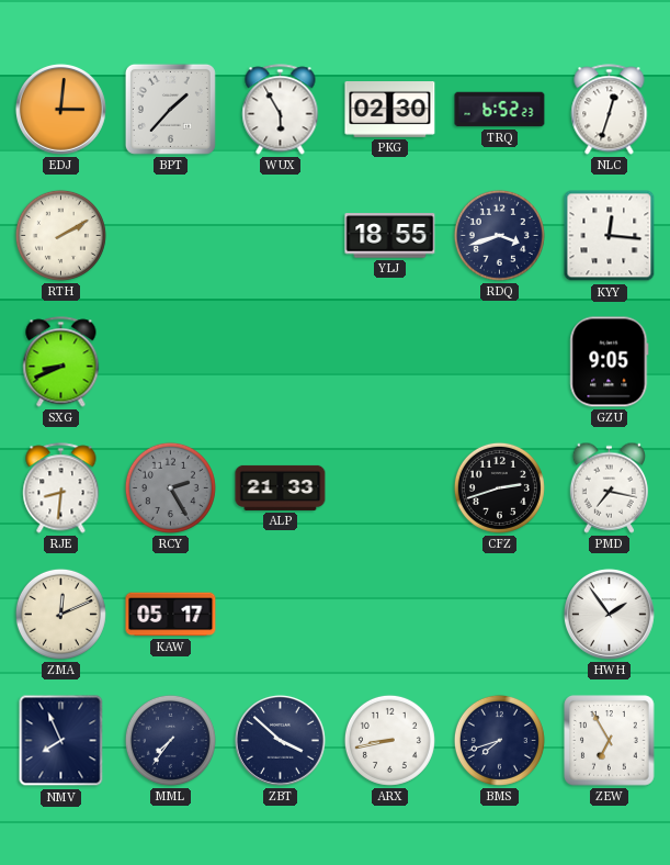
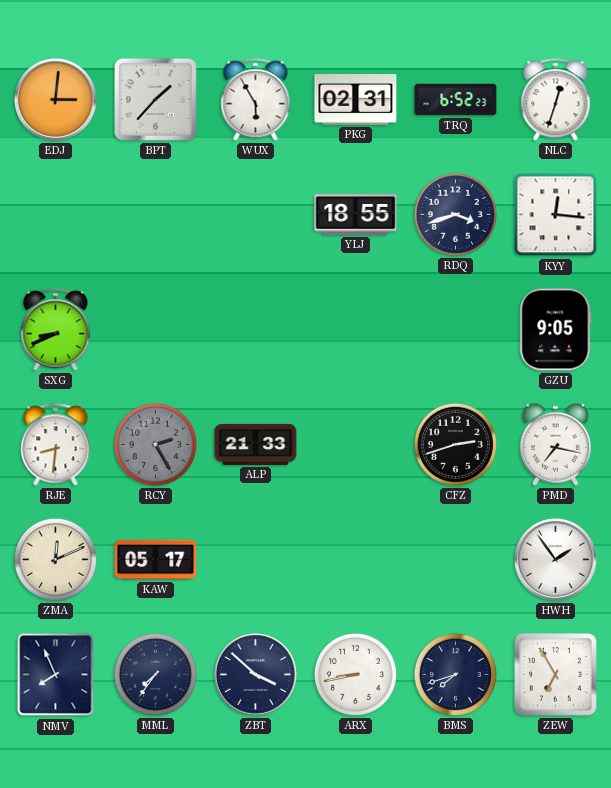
PKG: 02:30 -> 02:31 (356, 100)
RTH: 2:10 -> none (60, 235)
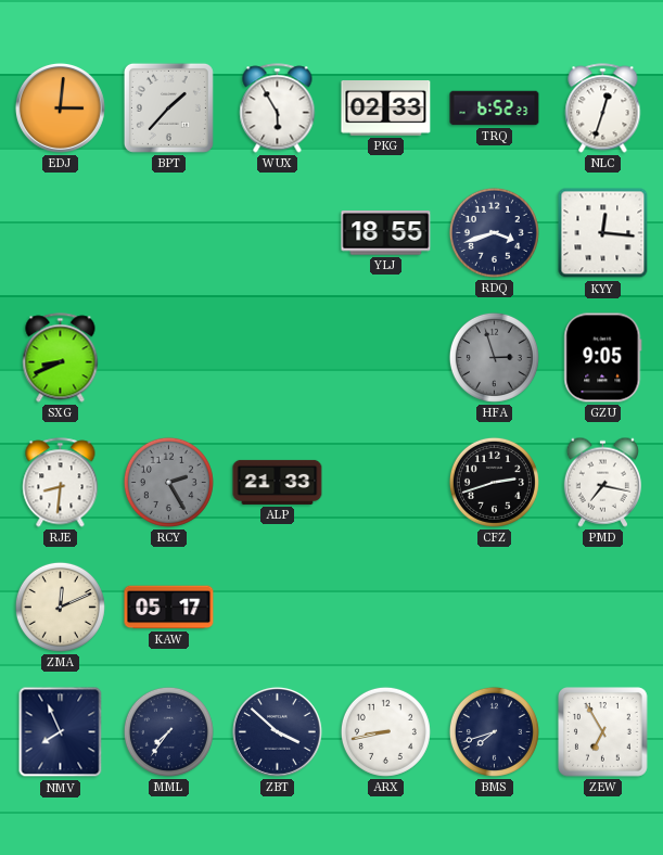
PKG: 02:31 -> 02:33 (386, 109)
HFA: none -> 2:57 (494, 357)
HWH: 1:54 -> none (555, 559)
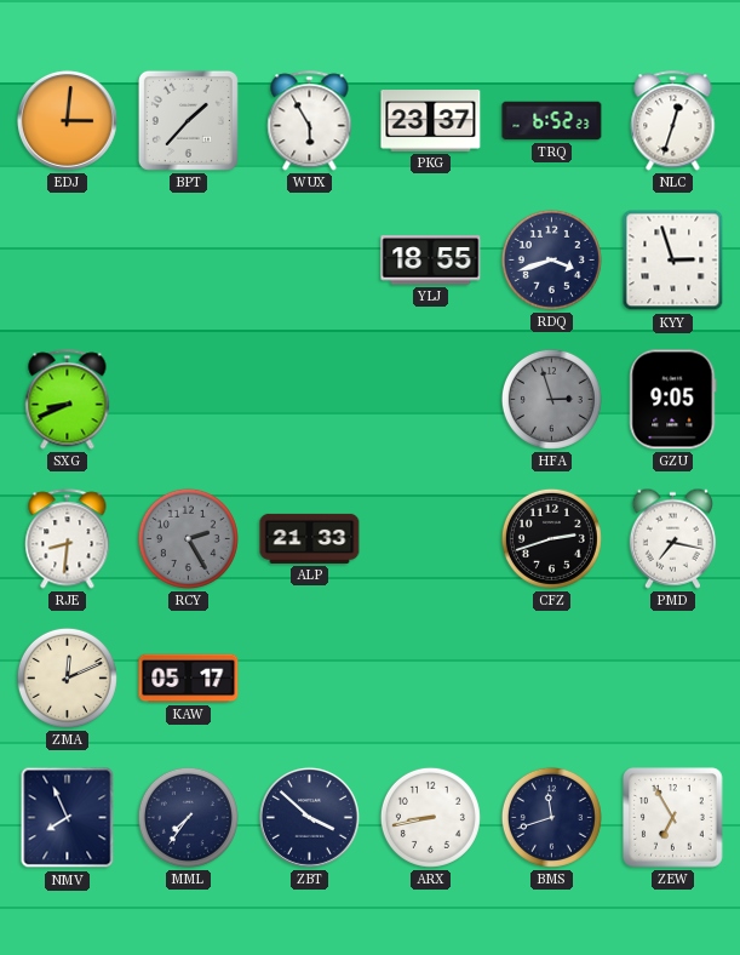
PKG: 02:33 -> 23:37 (431, 121)
KYY: 12:16 -> 2:57 (673, 261)
BMS: 7:42 -> 11:42 (551, 817)
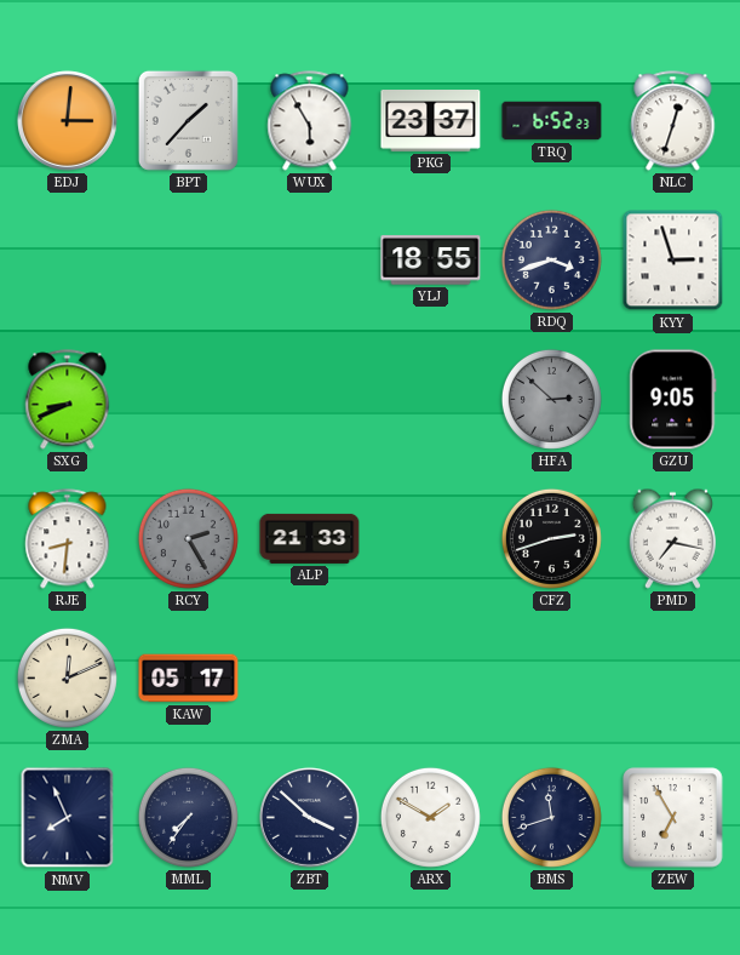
HFA: 2:57 -> 2:52 (551, 399)
ARX: 8:43 -> 1:50 (430, 817)
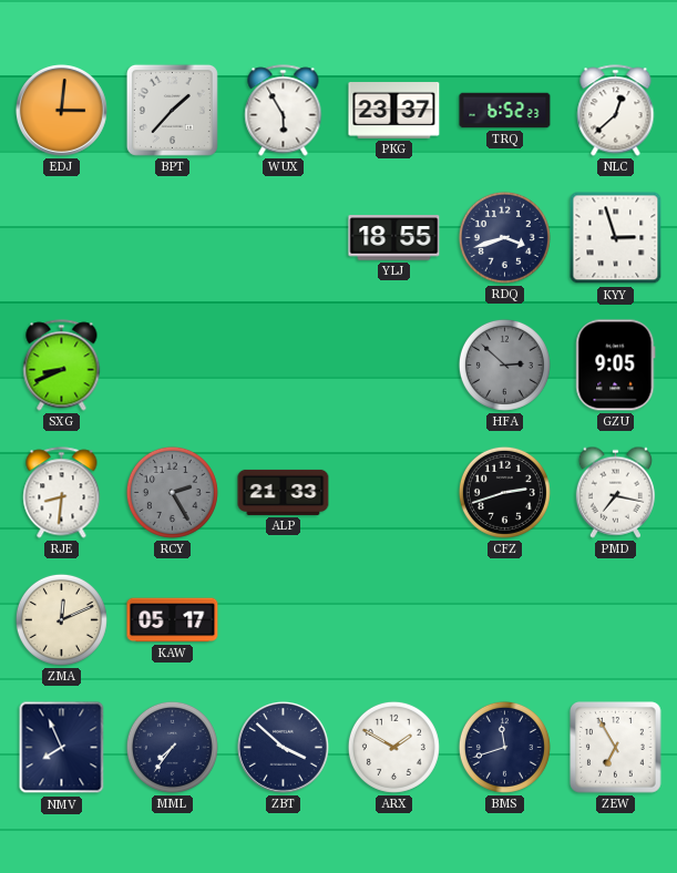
NLC: 12:33 -> 12:38 (616, 111)
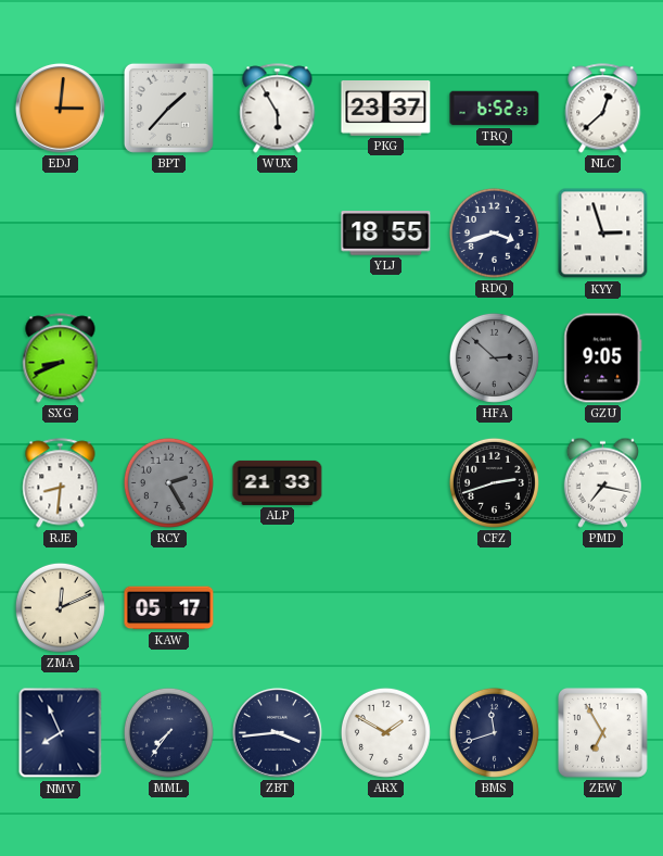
ZBT: 3:52 -> 3:44 (277, 732)
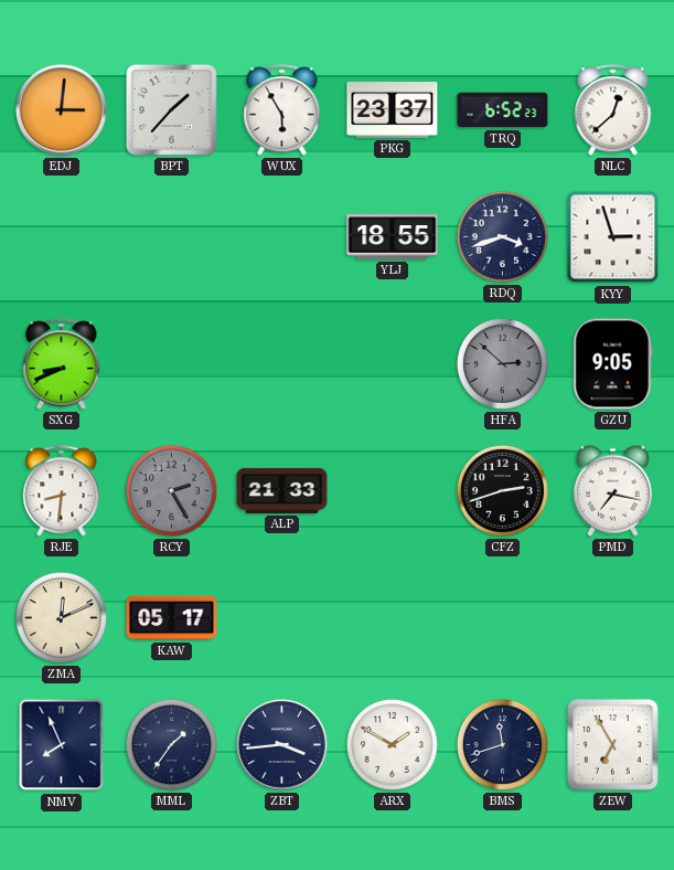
MML: 7:36 -> 1:36 (171, 744)
